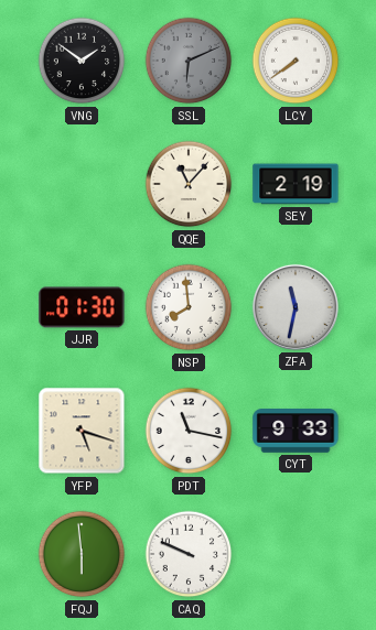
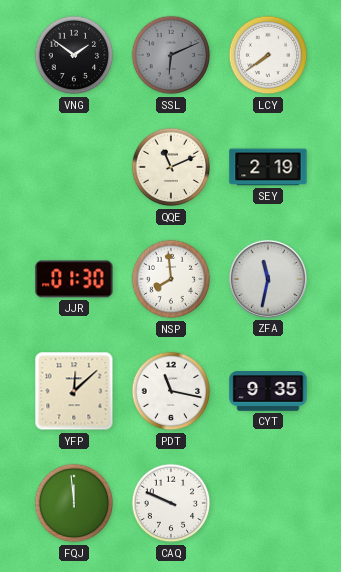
QQE: 11:07 -> 11:11 (171, 167)
YFP: 5:18 -> 12:08 (74, 391)
CYT: 9:33 -> 9:35 (268, 392)
FQJ: 5:59 -> 11:59 (74, 503)
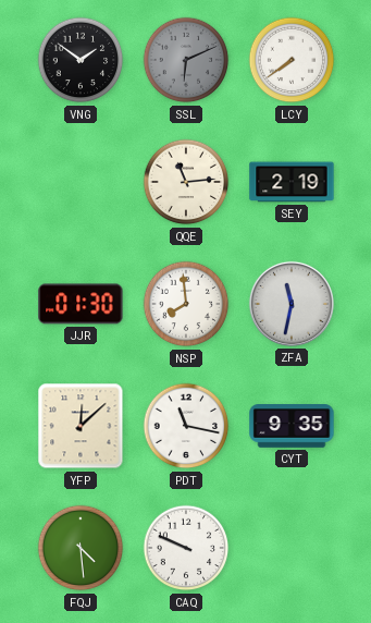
QQE: 11:11 -> 11:14 (186, 182)
FQJ: 11:59 -> 4:29 (81, 548)
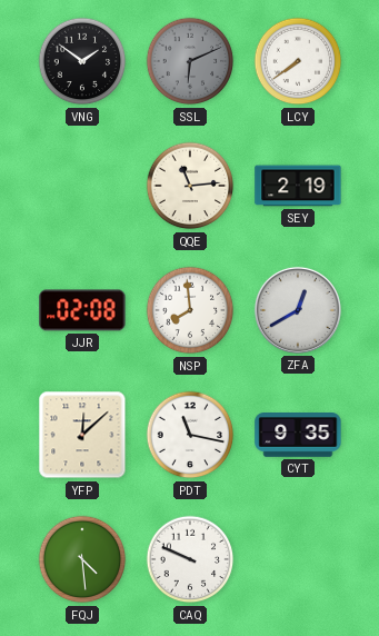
JJR: 01:30 -> 02:08 (82, 310)
ZFA: 11:32 -> 12:40 (298, 310)
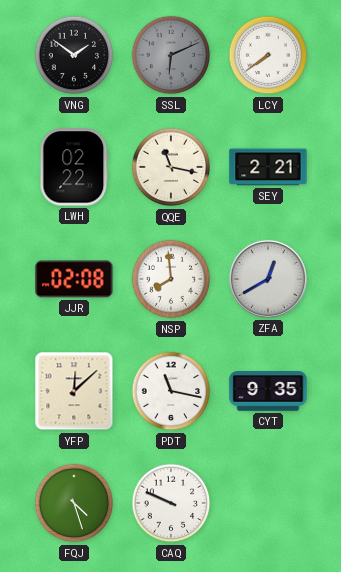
LWH: none -> 02:22 (74, 167)
QQE: 11:14 -> 11:17 (171, 167)
SEY: 2:19 -> 2:21 (268, 167)
FQJ: 4:29 -> 4:27 (74, 503)
